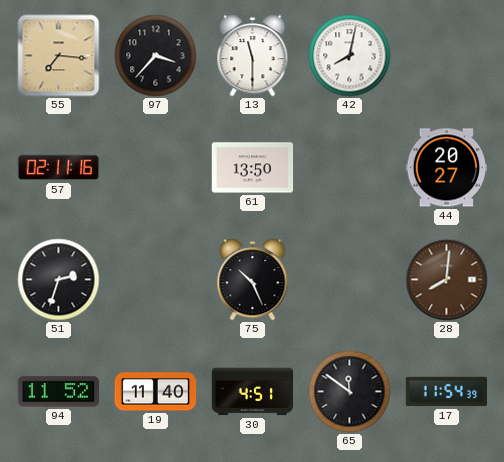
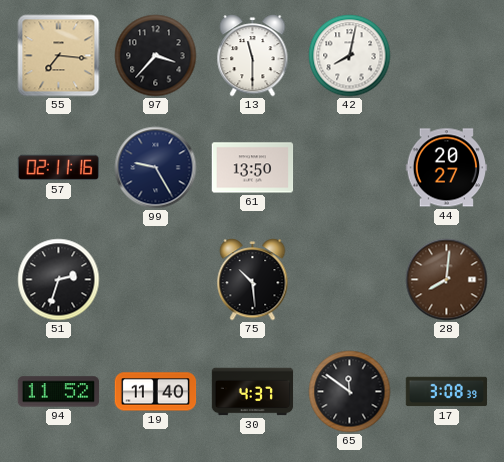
99: none -> 9:25 (156, 168)
75: 10:26 -> 10:29 (253, 280)
30: 4:51 -> 4:37 (253, 392)
17: 11:54 -> 3:08 (447, 392)
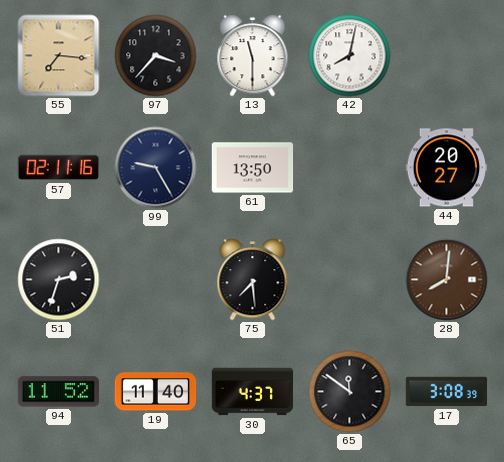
75: 10:29 -> 7:29 (253, 280)
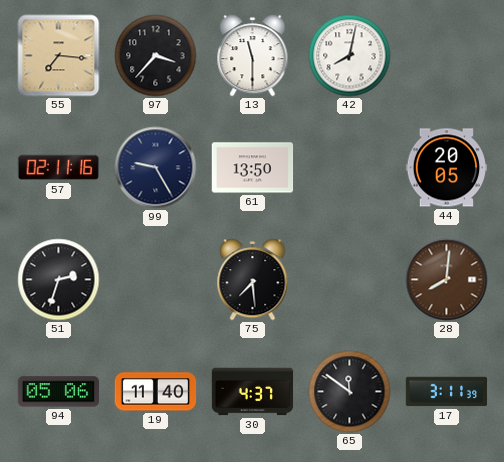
44: 20:27 -> 20:05 (447, 168)
94: 11:52 -> 05:06 (59, 392)
17: 3:08 -> 3:11 (447, 392)
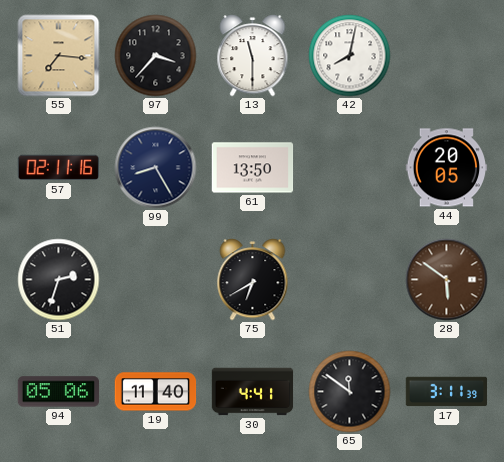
99: 9:25 -> 8:25 (156, 168)
75: 7:29 -> 6:40 (253, 280)
28: 8:01 -> 5:51 (447, 280)
30: 4:37 -> 4:41 (253, 392)
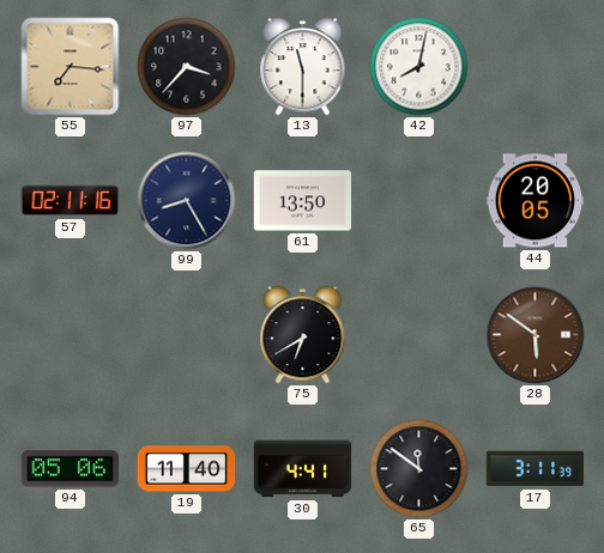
51: 2:33 -> none (59, 280)
